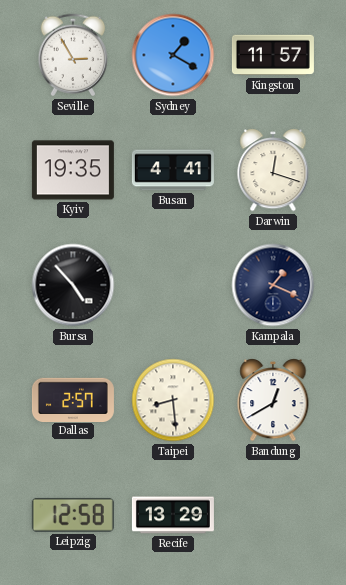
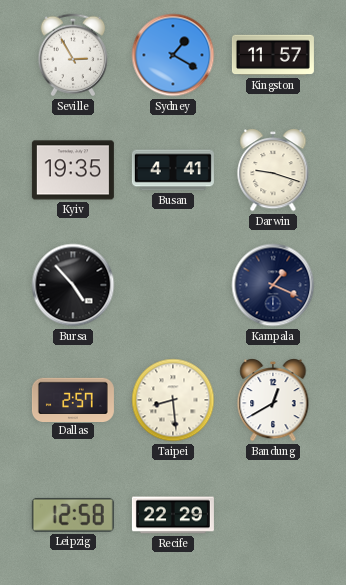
Darwin: 12:18 -> 9:18 (273, 171)
Recife: 13:29 -> 22:29 (173, 515)
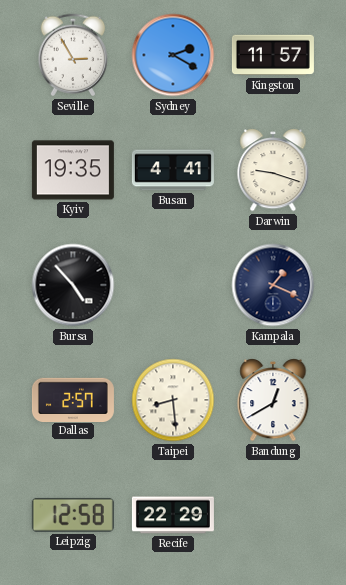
Sydney: 1:20 -> 2:20 (173, 55)
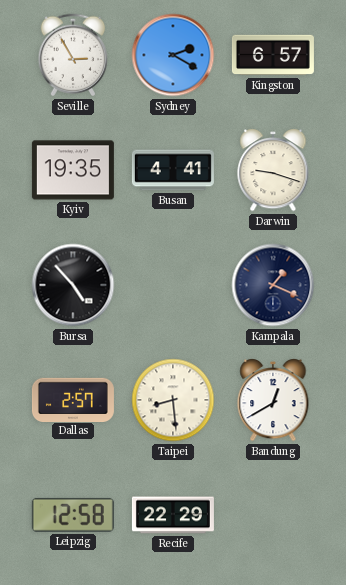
Kingston: 11:57 -> 6:57 (273, 55)
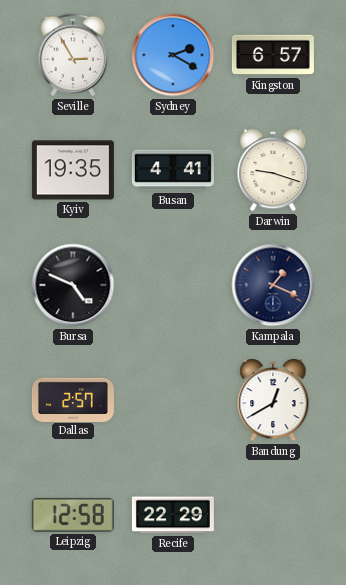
Bursa: 4:53 -> 4:49 (73, 285)
Taipei: 8:29 -> none (173, 400)
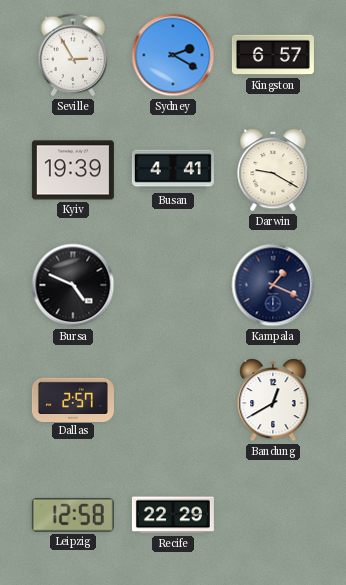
Kyiv: 19:35 -> 19:39 (73, 170)
Darwin: 9:18 -> 9:20 (273, 171)
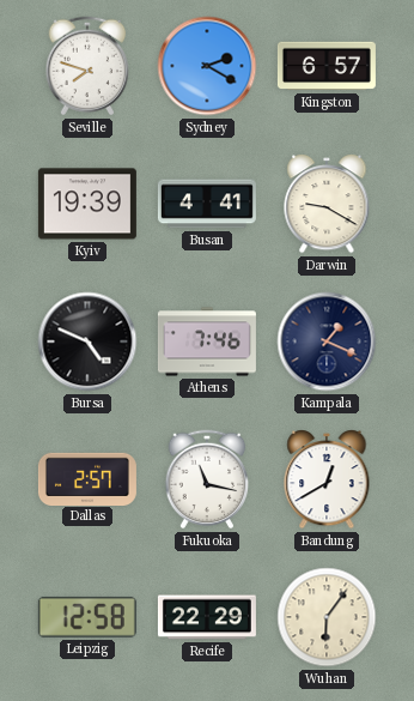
Seville: 2:55 -> 7:48 (87, 66)
Athens: none -> 7:46 (207, 342)
Fukuoka: none -> 11:17 (207, 479)
Wuhan: none -> 6:06 (327, 617)
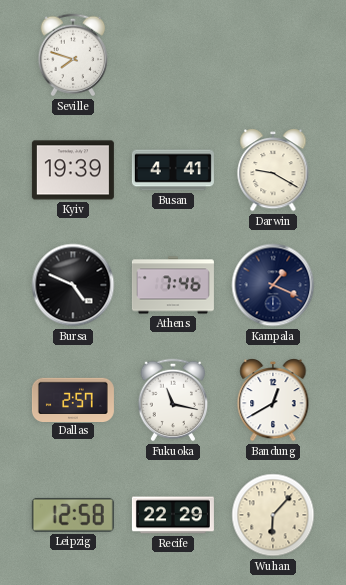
Sydney: 2:20 -> none (207, 66)
Kingston: 6:57 -> none (327, 66)
Wuhan: 6:06 -> 6:07 (273, 515)
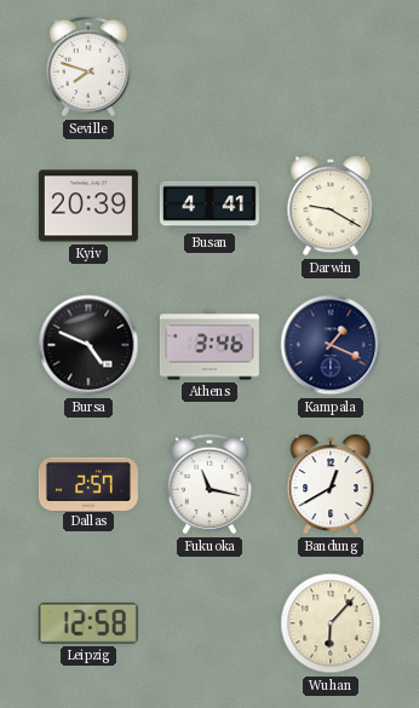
Kyiv: 19:39 -> 20:39 (88, 206)
Athens: 7:46 -> 3:46 (209, 345)
Recife: 22:29 -> none (173, 515)
